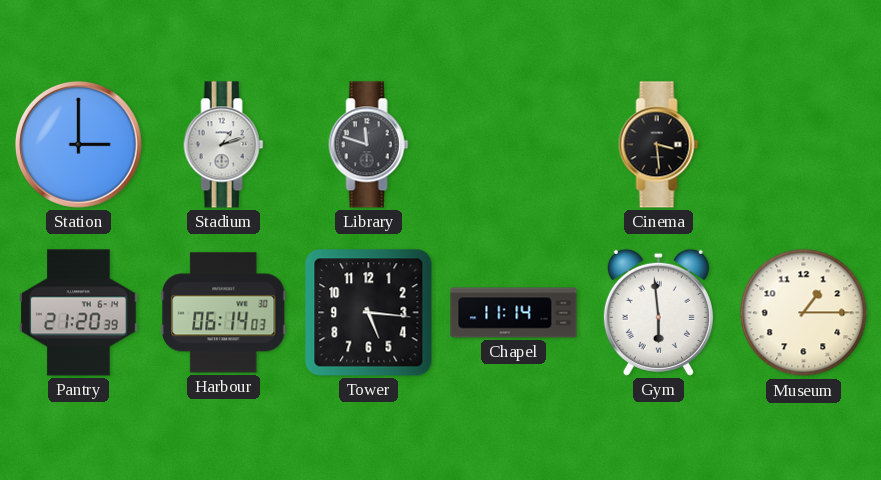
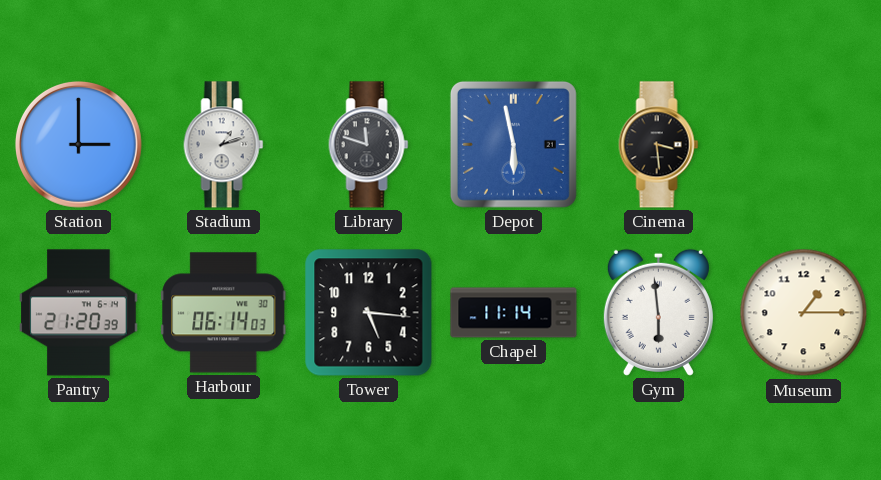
Depot: none -> 5:58 (513, 144)
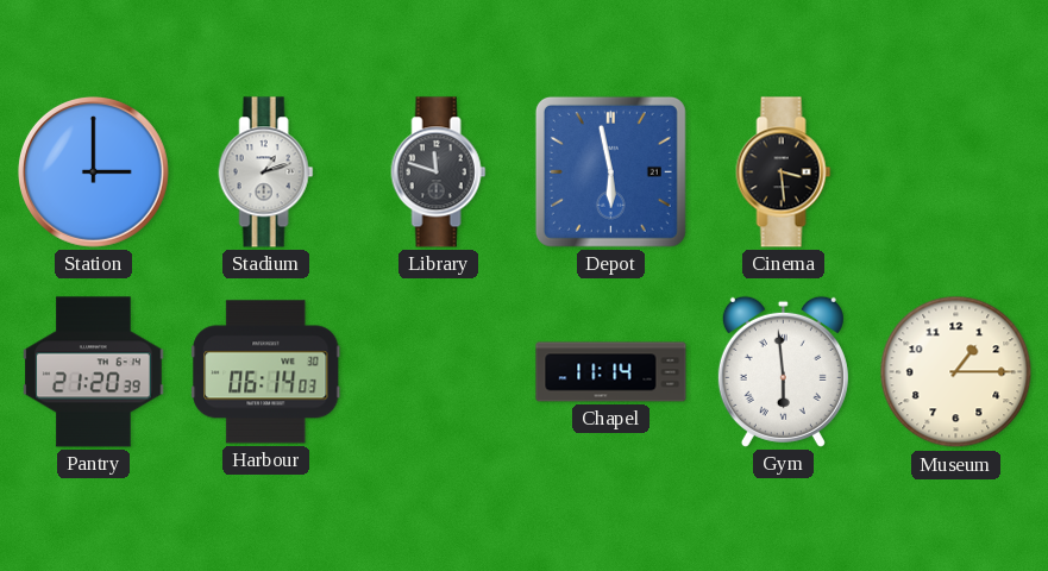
Tower: 5:16 -> none (369, 313)
